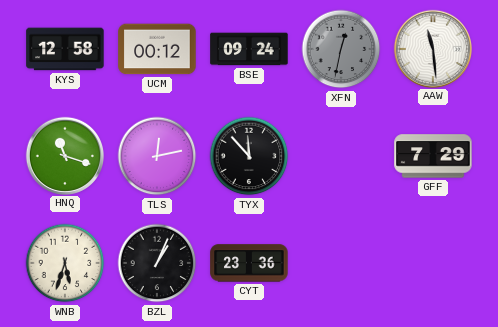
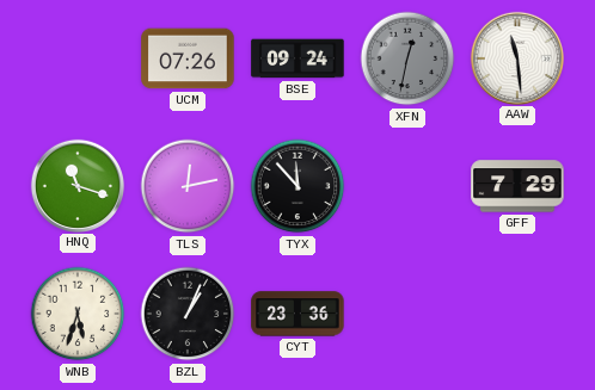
KYS: 12:58 -> none (65, 49)
UCM: 00:12 -> 07:26 (188, 58)
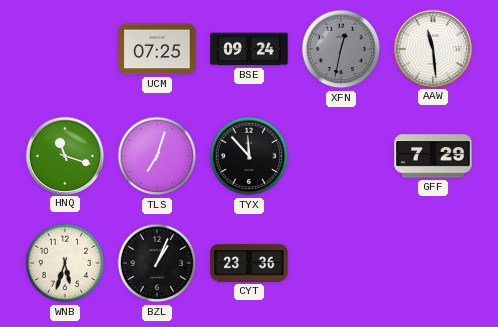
UCM: 07:26 -> 07:25 (157, 49)
TLS: 12:13 -> 7:03 (157, 156)
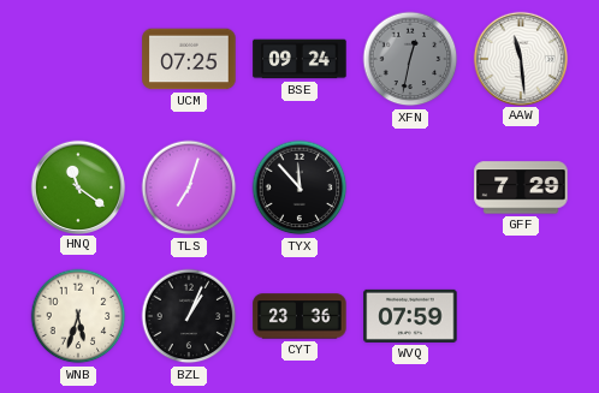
HNQ: 11:18 -> 11:21 (77, 186)
WVQ: none -> 07:59 (410, 316)
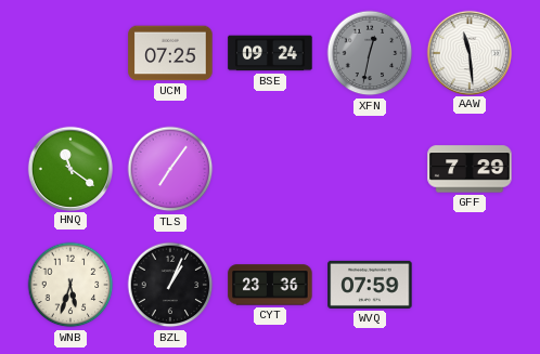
TLS: 7:03 -> 7:06 (170, 169)
TYX: 11:53 -> none (299, 187)
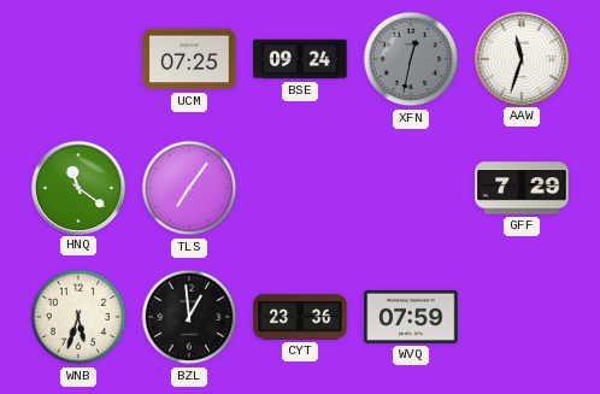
AAW: 11:29 -> 11:33 (520, 58)
BZL: 1:04 -> 12:59 (189, 317)
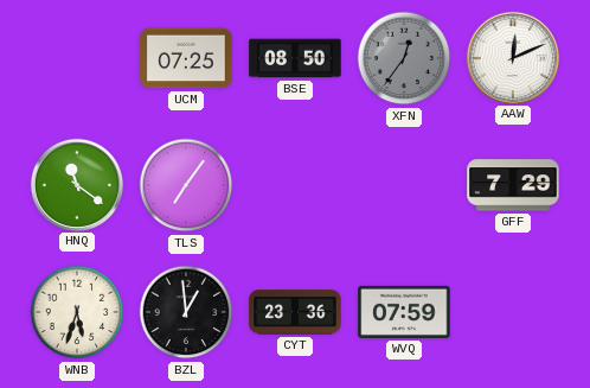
BSE: 09:24 -> 08:50 (295, 58)
XFN: 12:32 -> 12:36 (404, 58)
AAW: 11:33 -> 12:11 (512, 57)
